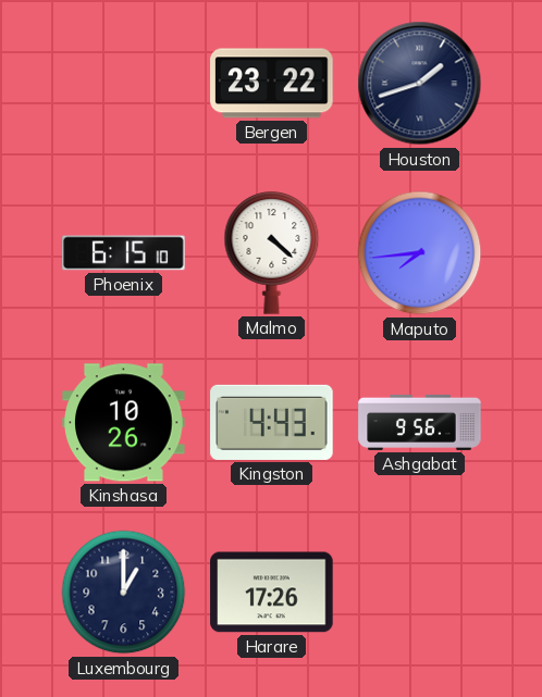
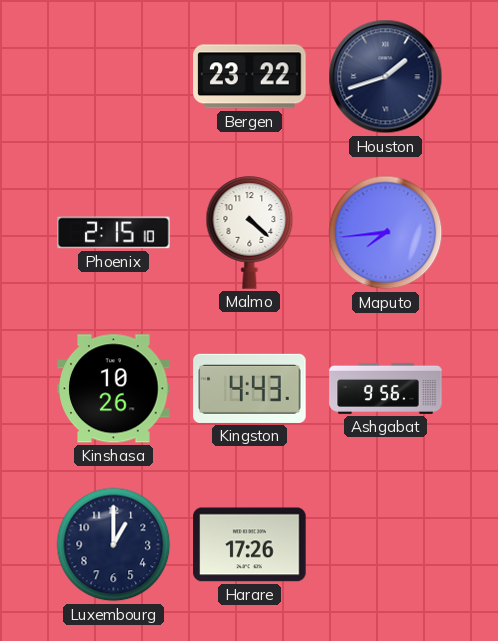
Phoenix: 6:15 -> 2:15 (114, 233)
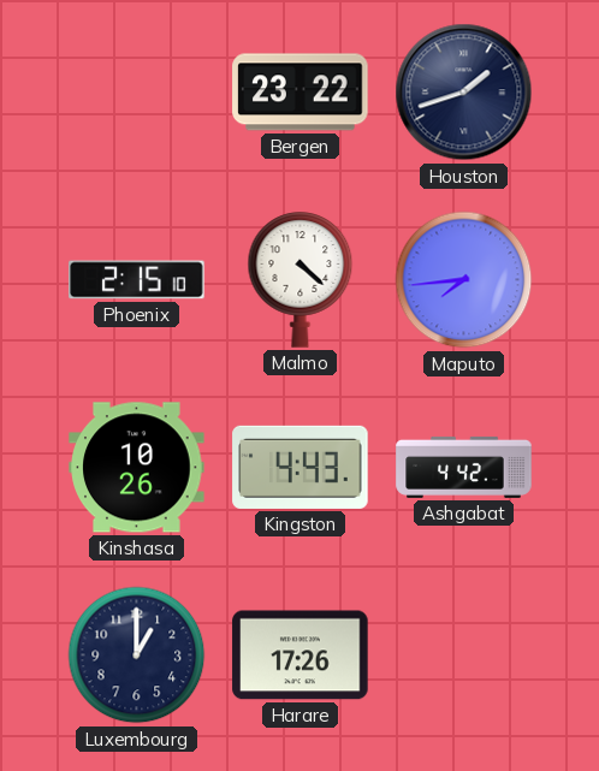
Ashgabat: 9:56 -> 4:42 (464, 467)
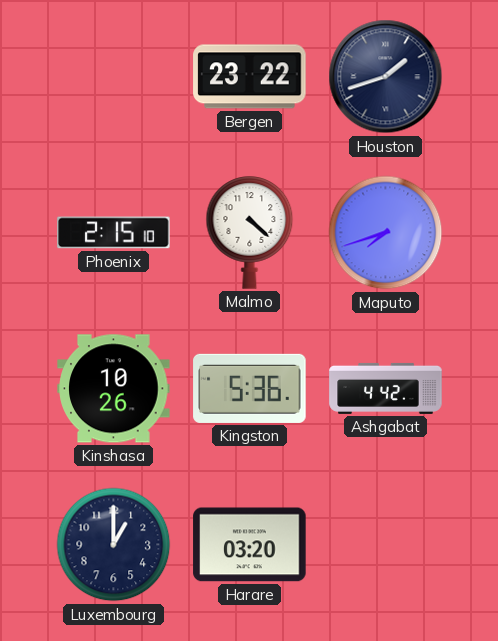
Maputo: 7:44 -> 7:42 (386, 233)
Kingston: 4:43 -> 5:36 (250, 388)
Harare: 17:26 -> 03:20 (250, 545)
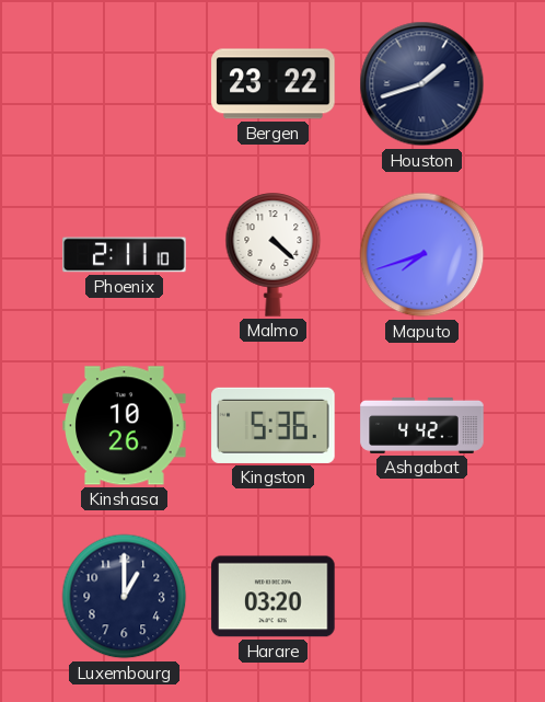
Phoenix: 2:15 -> 2:11 (125, 255)
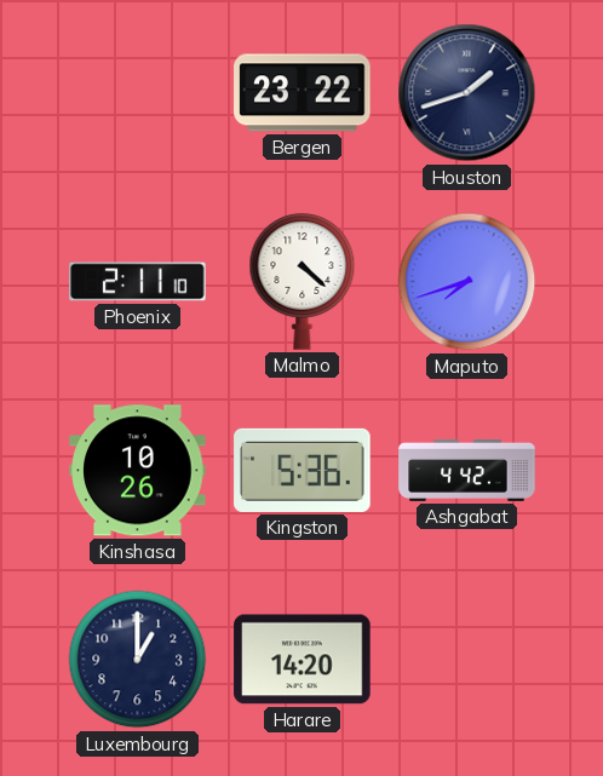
Harare: 03:20 -> 14:20 (303, 660)
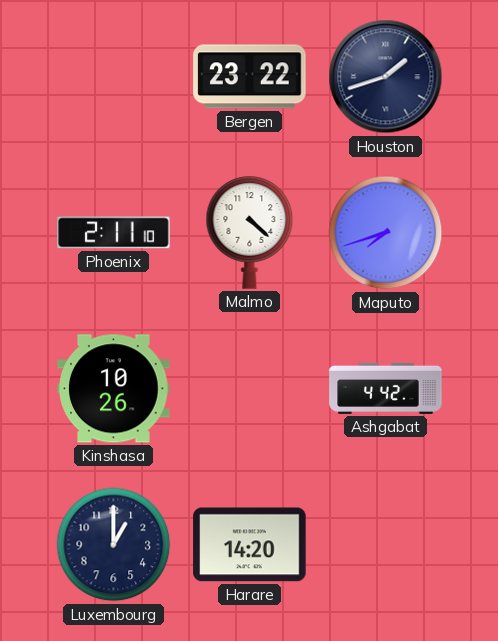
Kingston: 5:36 -> none (303, 470)
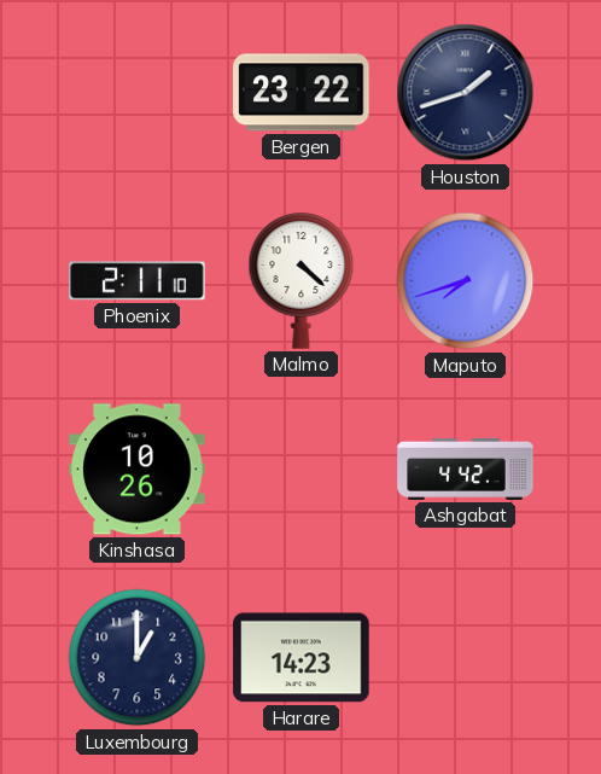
Harare: 14:20 -> 14:23 (302, 658)
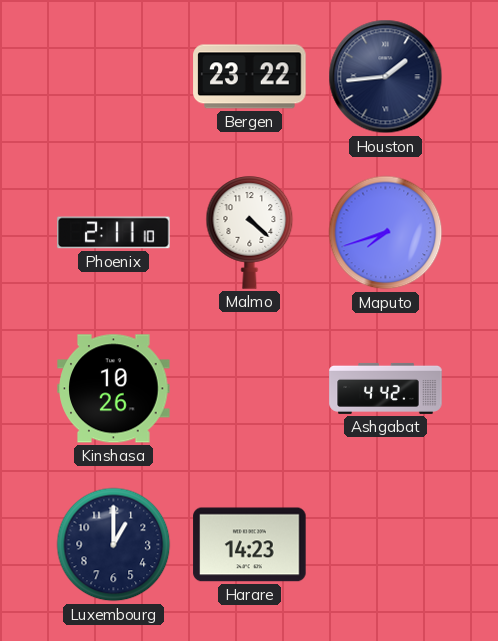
Houston: 1:42 -> 1:44 (386, 77)
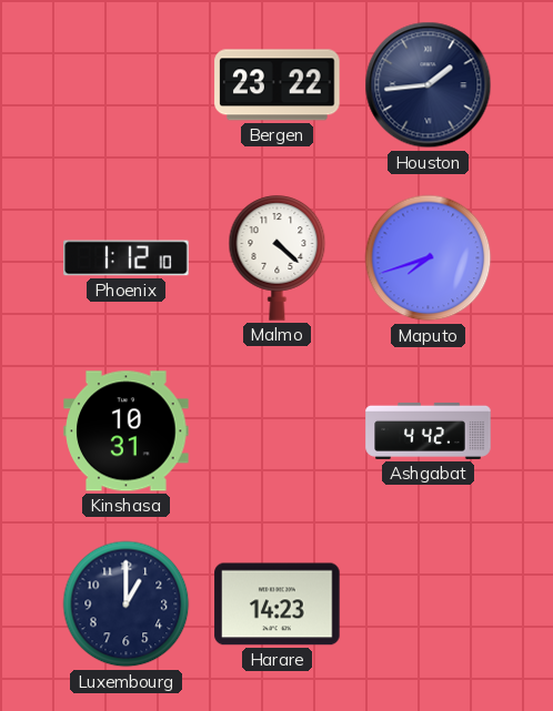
Phoenix: 2:11 -> 1:12 (127, 258)
Kinshasa: 10:26 -> 10:31 (127, 431)
